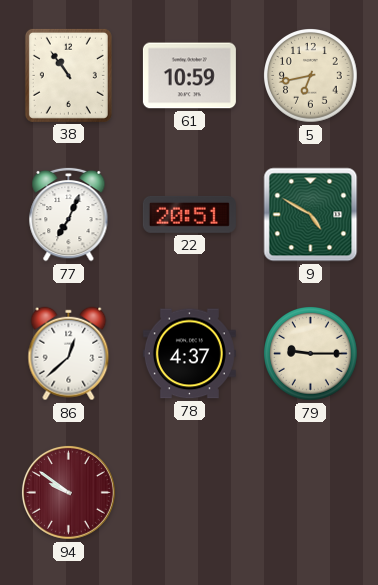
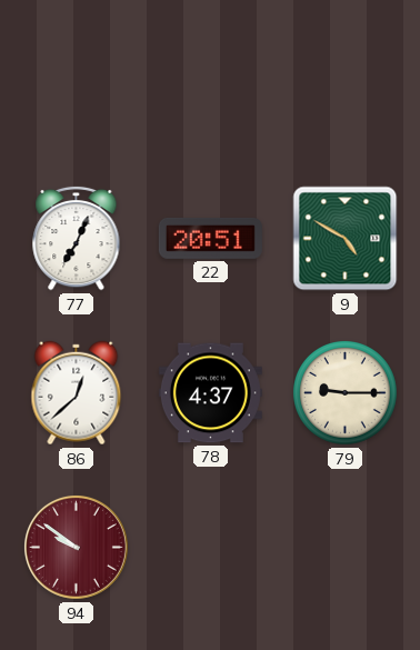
38: 10:54 -> none (68, 75)
61: 10:59 -> none (189, 76)
5: 6:43 -> none (311, 76)
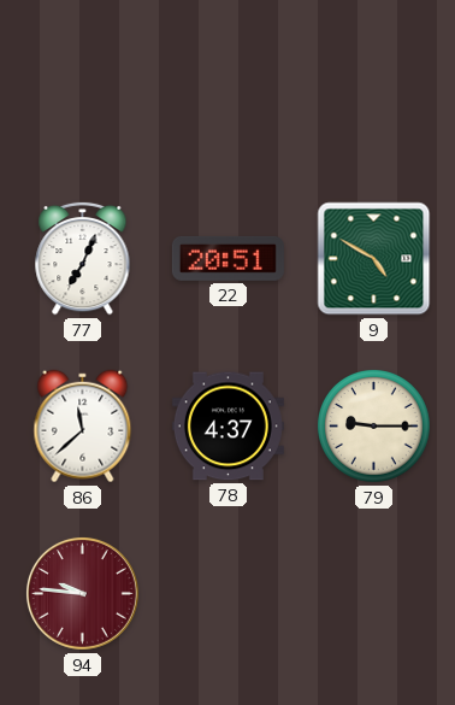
86: 12:38 -> 11:38 (83, 427)
94: 9:51 -> 9:46 (82, 593)
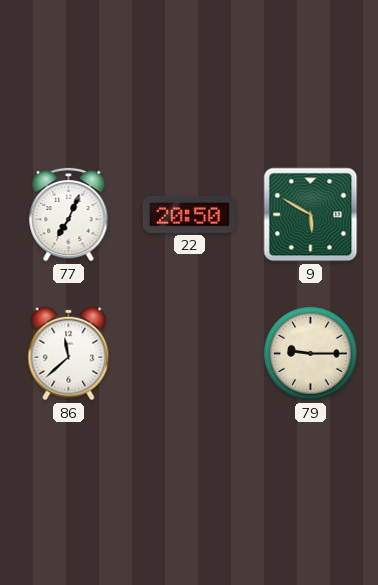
22: 20:51 -> 20:50 (189, 214)
9: 4:50 -> 5:50 (311, 215)
78: 4:37 -> none (227, 427)
94: 9:46 -> none (82, 593)
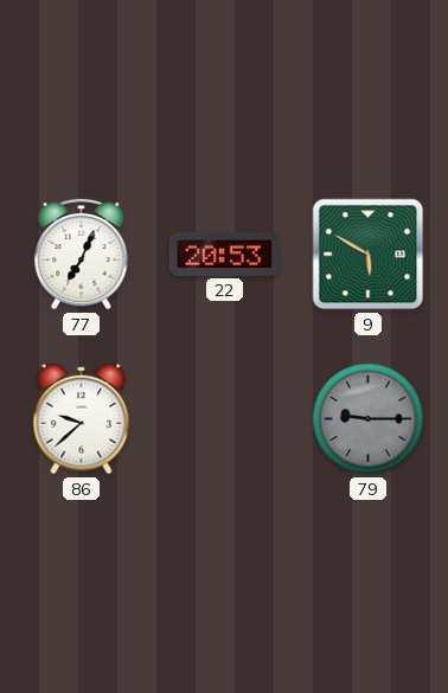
22: 20:50 -> 20:53 (224, 254)
86: 11:38 -> 9:38 (82, 419)
79 dial: cream -> grey (369, 419)
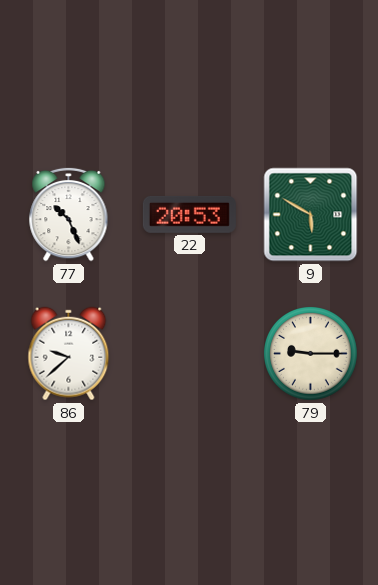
77: 7:04 -> 10:26 (69, 214)
79 dial: grey -> cream (311, 354)
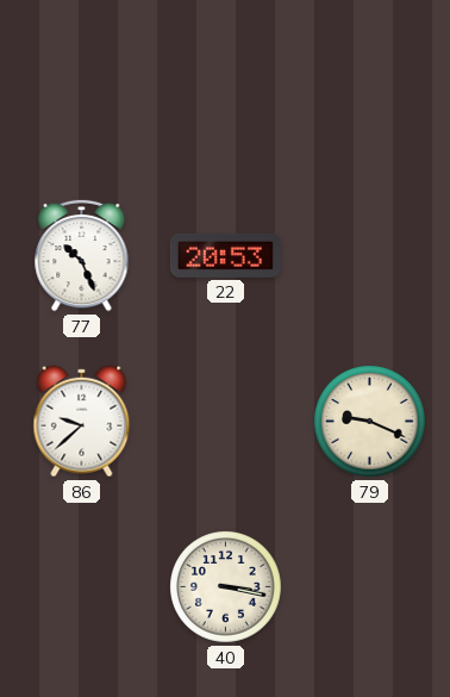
9: 5:50 -> none (311, 215)
79: 9:15 -> 9:19 (370, 422)
40: none -> 3:17 (226, 587)
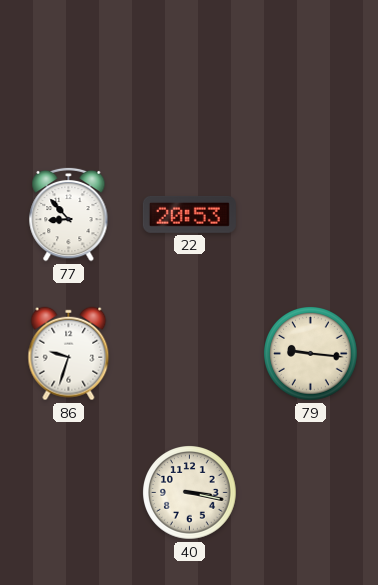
77: 10:26 -> 8:53 (69, 214)
86: 9:38 -> 9:33 (69, 354)
79: 9:19 -> 9:16 (311, 354)
